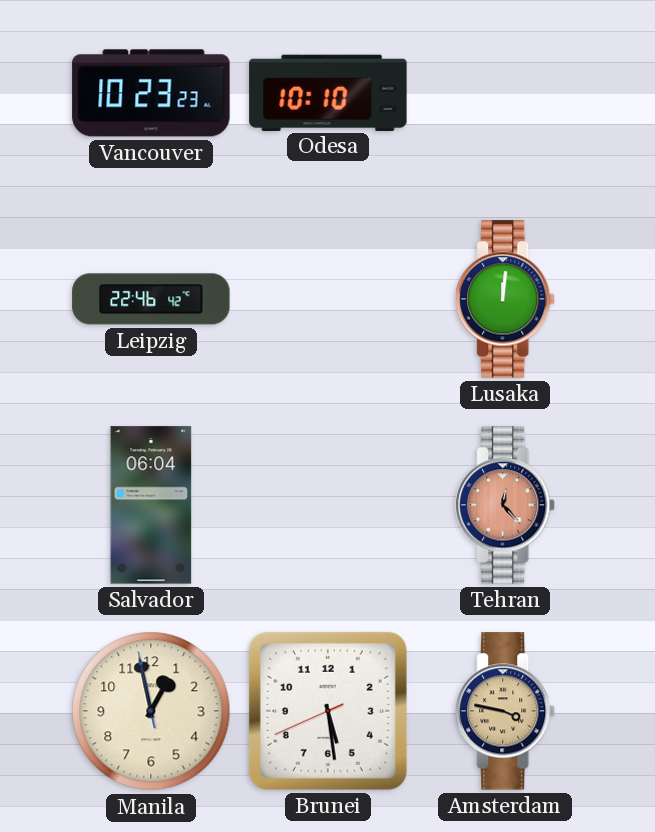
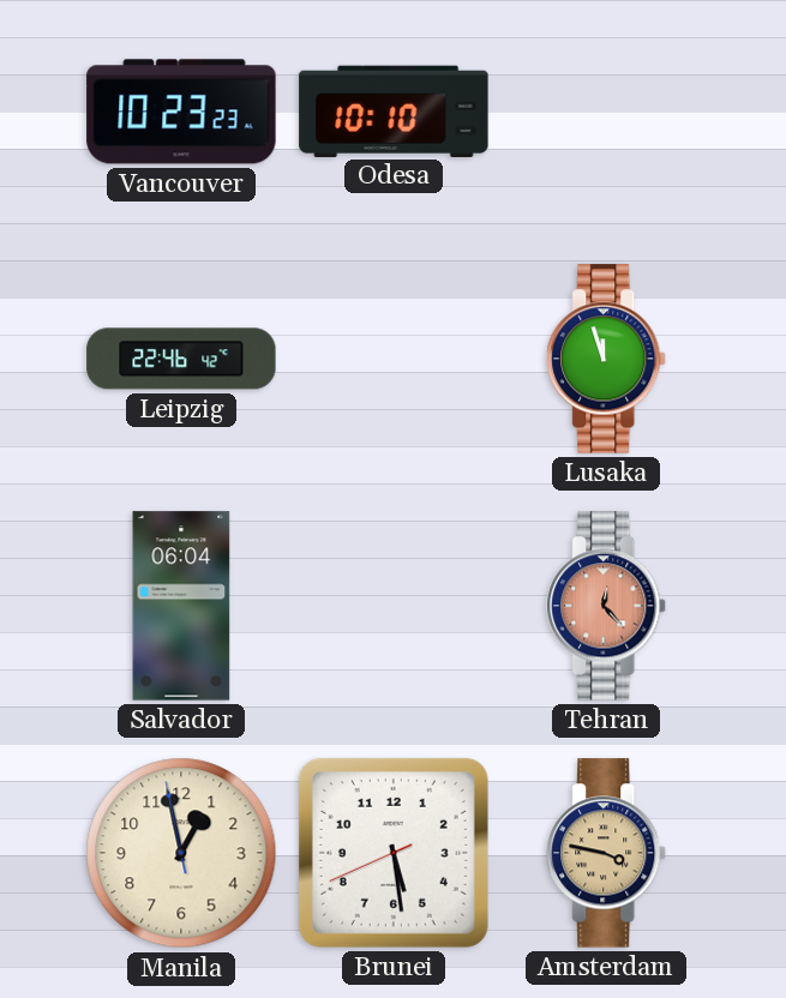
Lusaka: 12:01 -> 11:57 (607, 359)
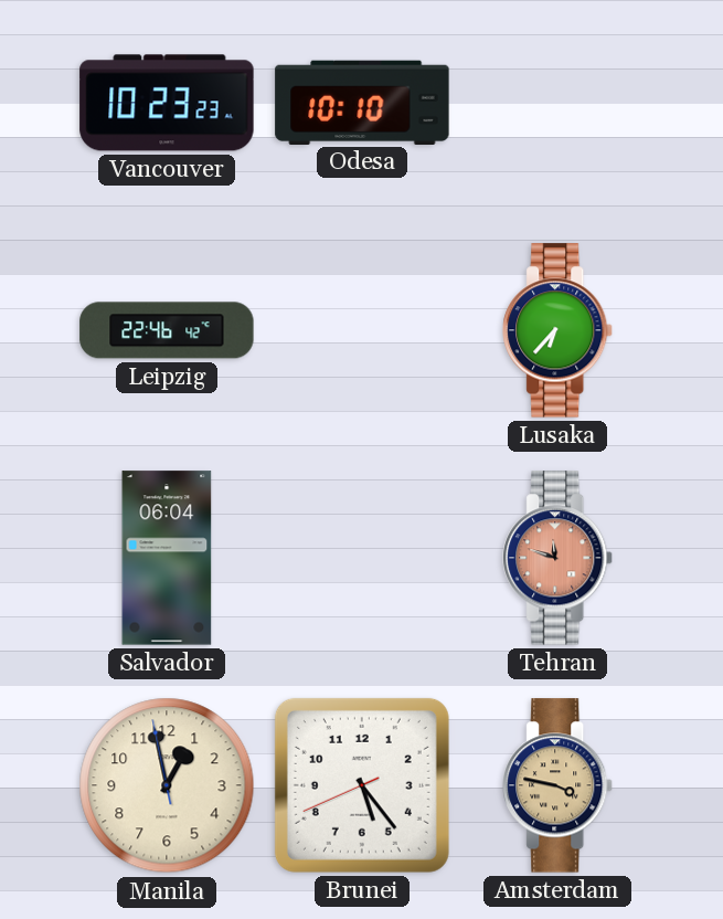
Lusaka: 11:57 -> 6:37 (559, 330)
Tehran: 12:23 -> 11:48 (559, 558)
Brunei: 5:28 -> 5:23 (362, 785)
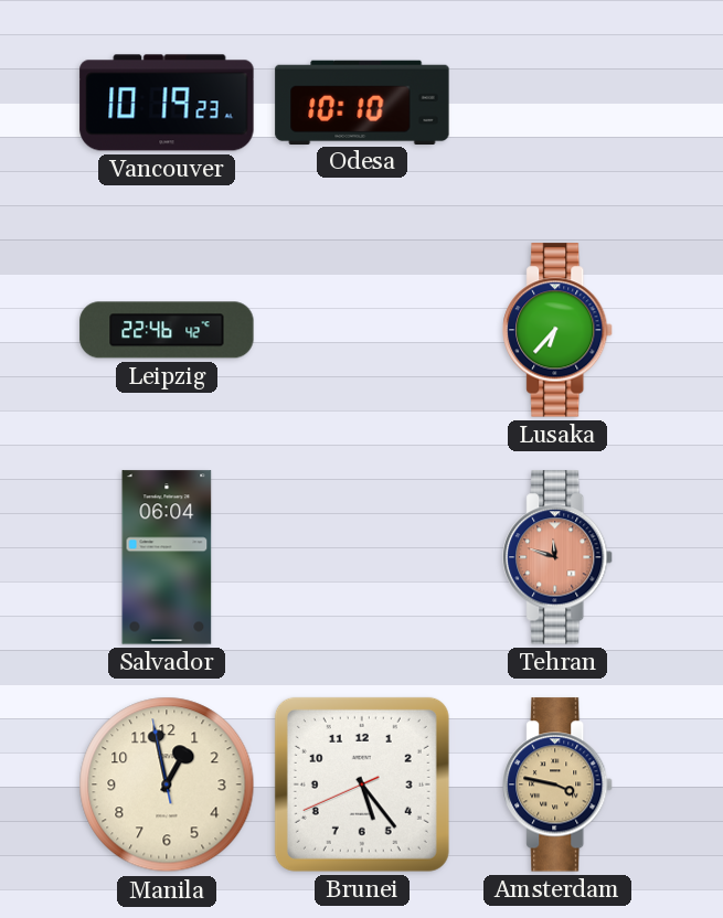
Vancouver: 10:23 -> 10:19 (167, 103)
